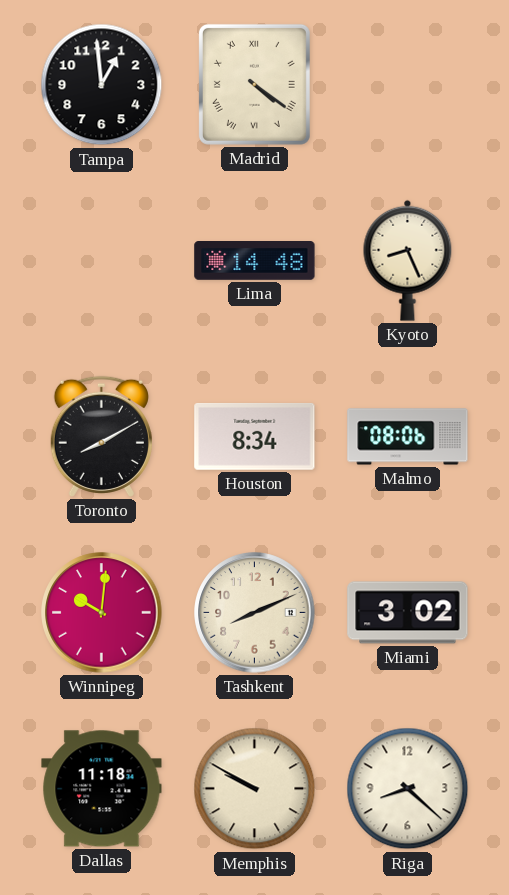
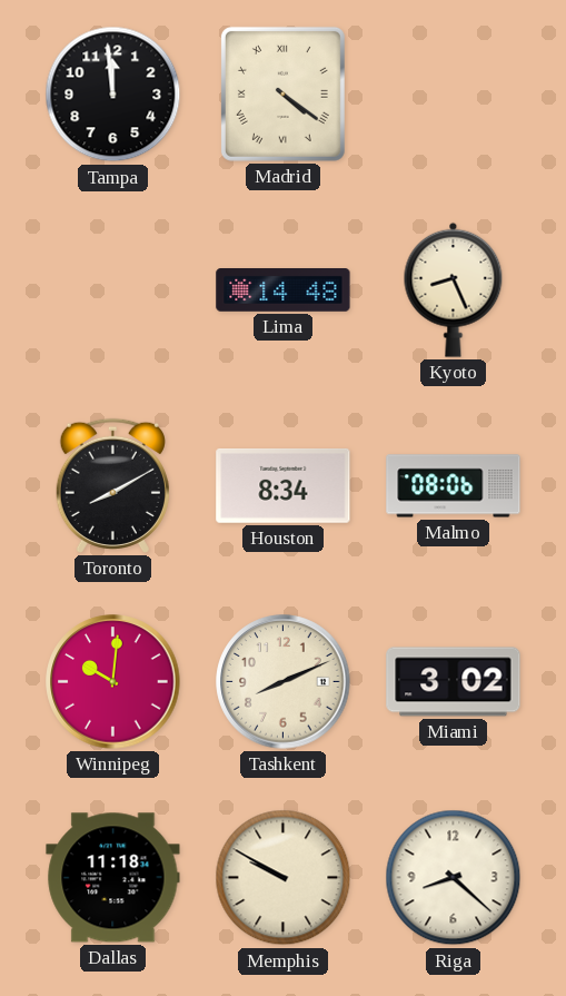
Tampa: 12:59 -> 11:59 (113, 95)
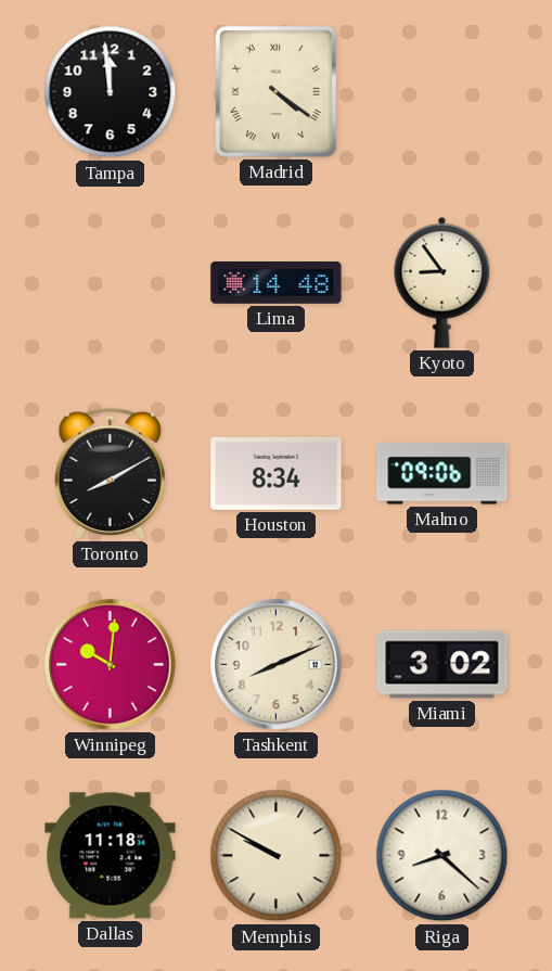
Kyoto: 8:26 -> 8:54 (442, 282)
Malmo: 08:06 -> 09:06 (442, 474)
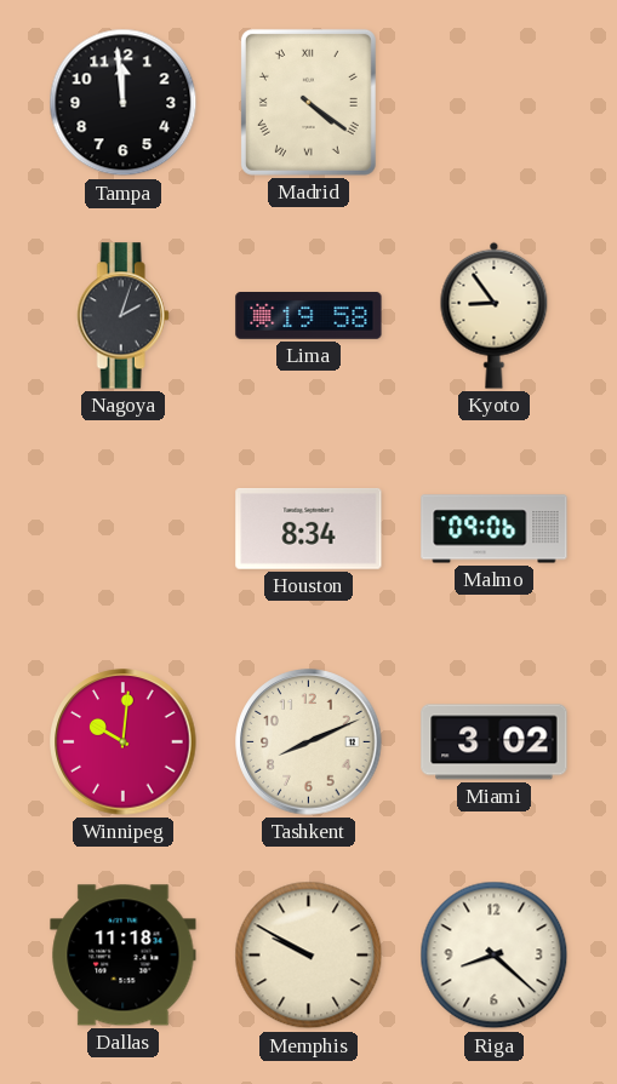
Nagoya: none -> 2:03 (122, 316)
Lima: 14:48 -> 19:58 (309, 316)
Toronto: 8:10 -> none (110, 473)
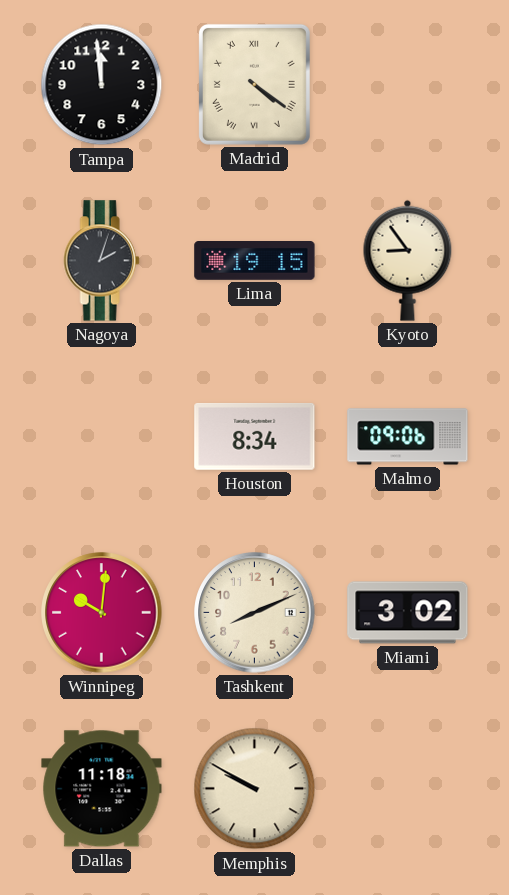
Lima: 19:58 -> 19:15 (255, 261)
Riga: 8:22 -> none (495, 956)
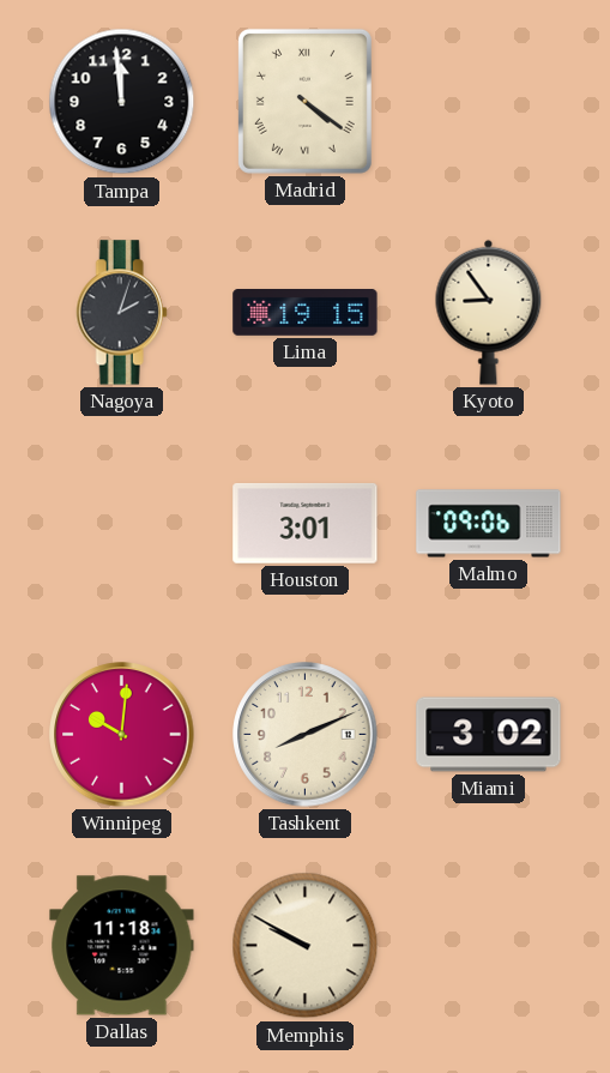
Houston: 8:34 -> 3:01 (306, 523)
